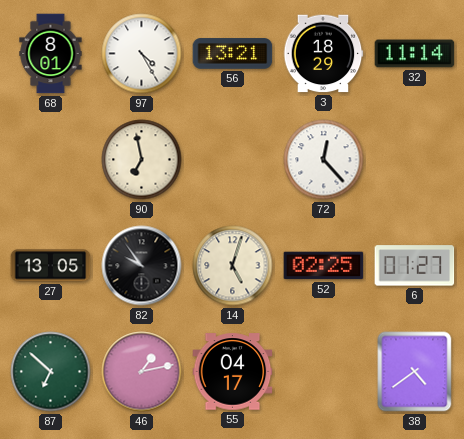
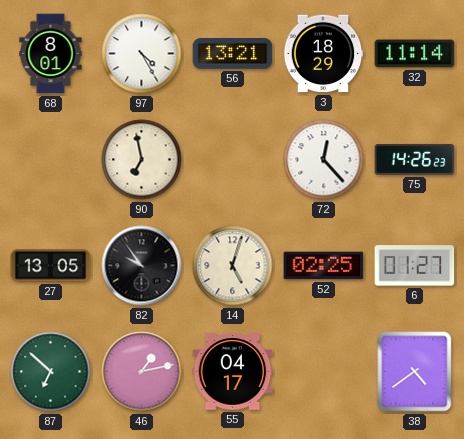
75: none -> 14:26 (415, 160)
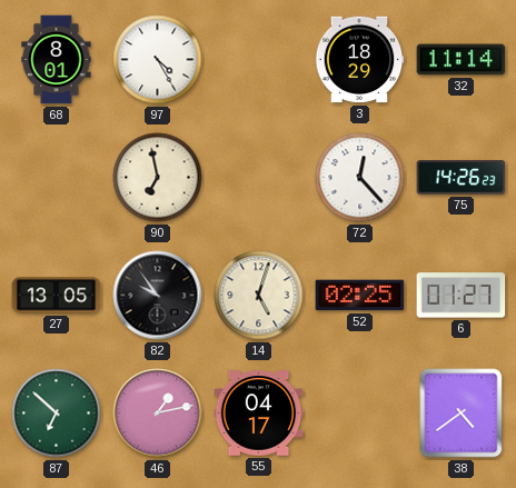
56: 13:21 -> none (233, 54)
